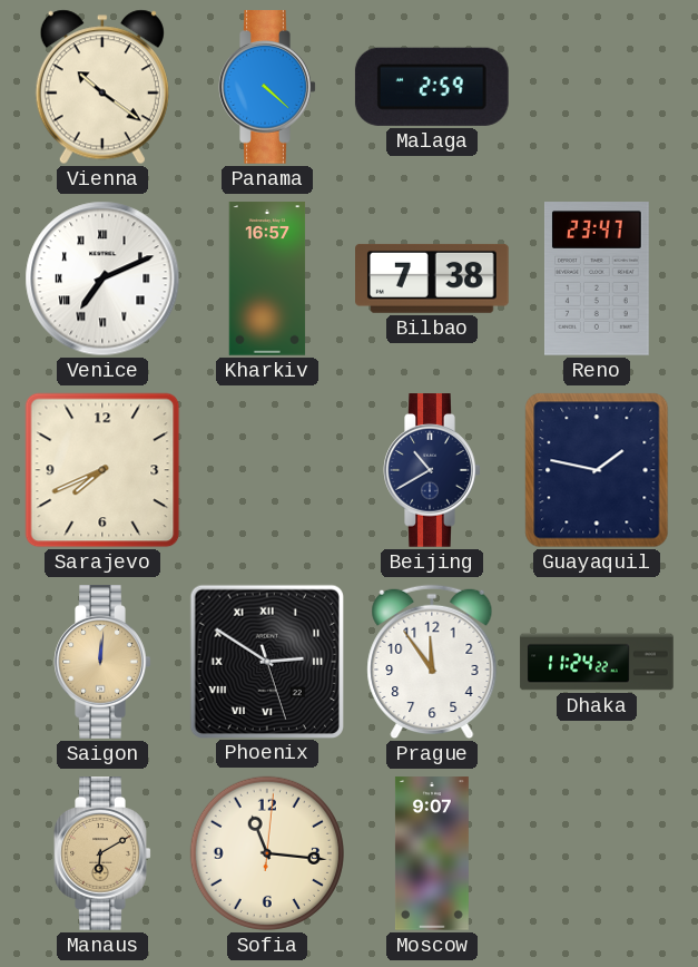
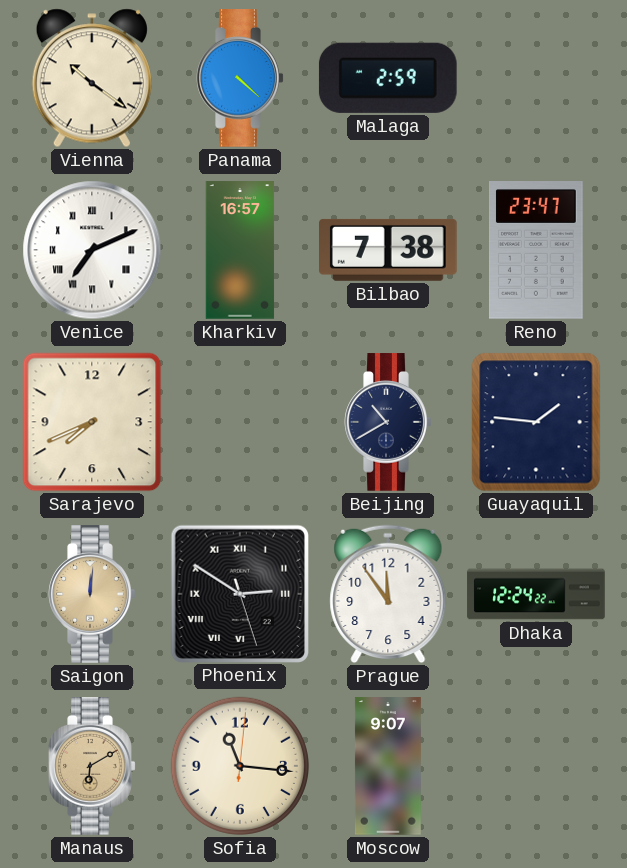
Guayaquil: 1:47 -> 1:46 (536, 422)
Dhaka: 11:24 -> 12:24 (536, 594)
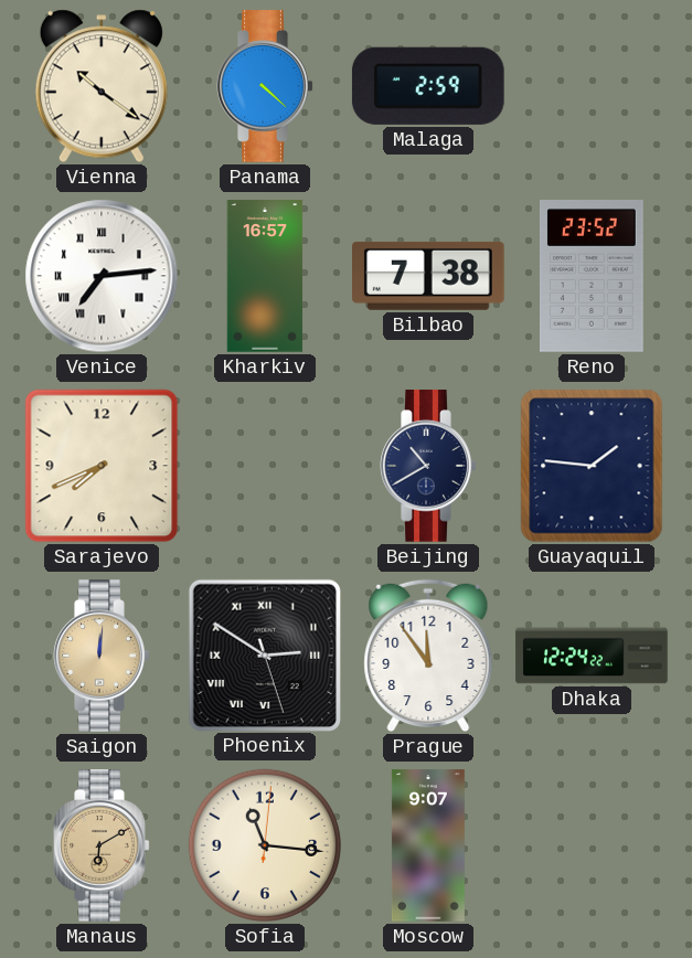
Venice: 7:11 -> 7:14 (102, 276)
Reno: 23:47 -> 23:52 (593, 276)
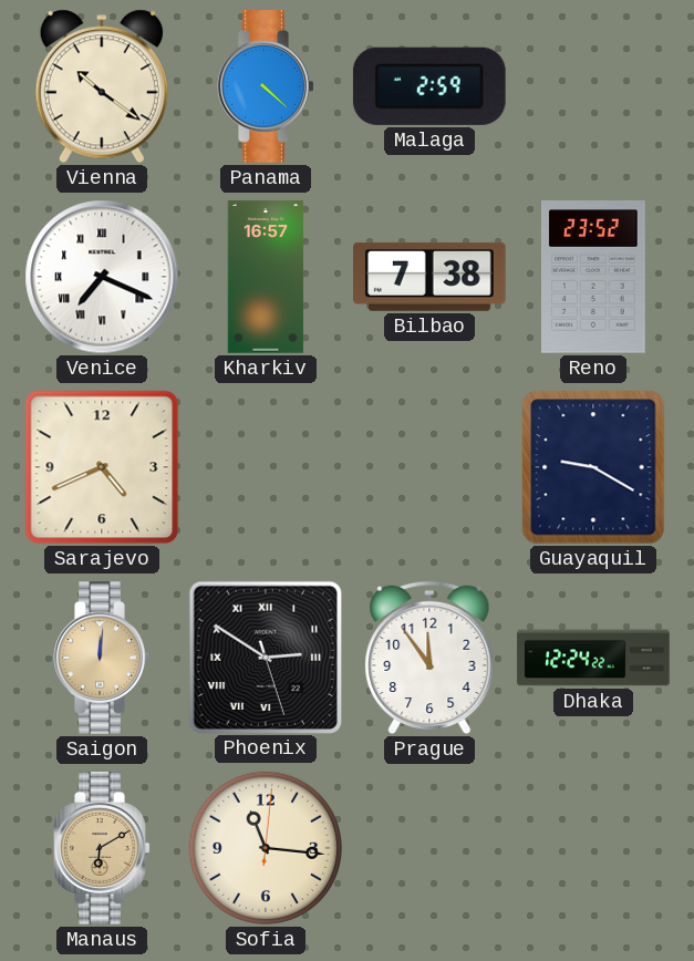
Venice: 7:14 -> 7:19 (102, 277)
Sarajevo: 7:41 -> 4:41 (102, 467)
Beijing: 10:40 -> none (428, 466)
Guayaquil: 1:46 -> 9:20 (593, 467)
Moscow: 9:07 -> none (428, 845)
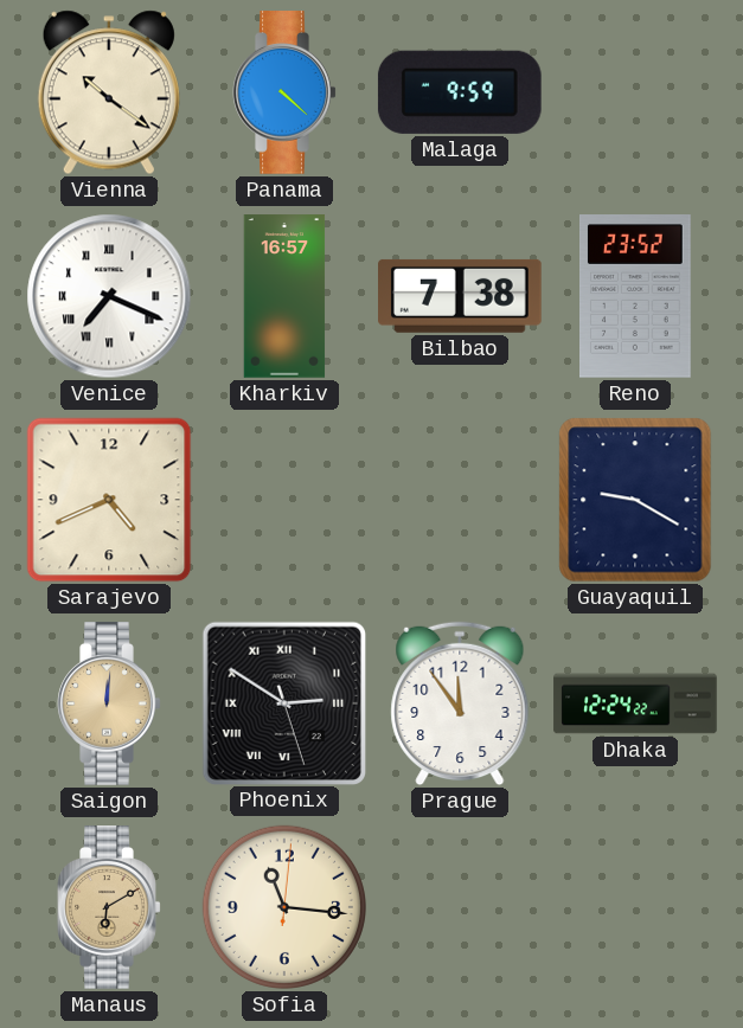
Malaga: 2:59 -> 9:59 (460, 92)
